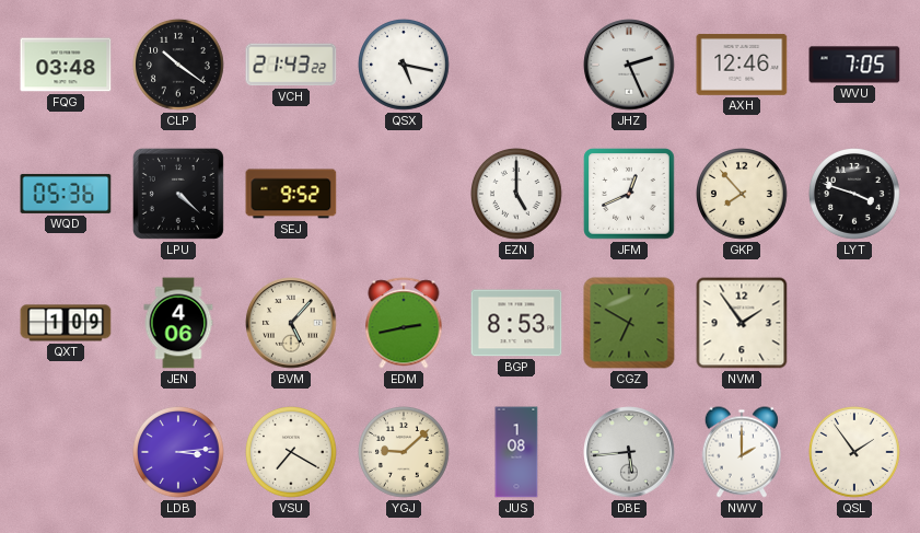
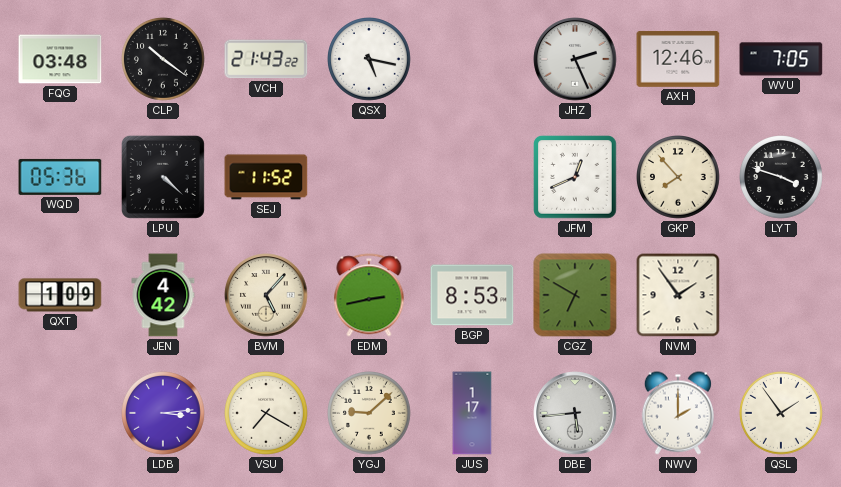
SEJ: 9:52 -> 11:52 (266, 177)
EZN: 5:00 -> none (517, 195)
JEN: 4:06 -> 4:42 (163, 295)
JUS: 1:08 -> 1:17 (472, 413)
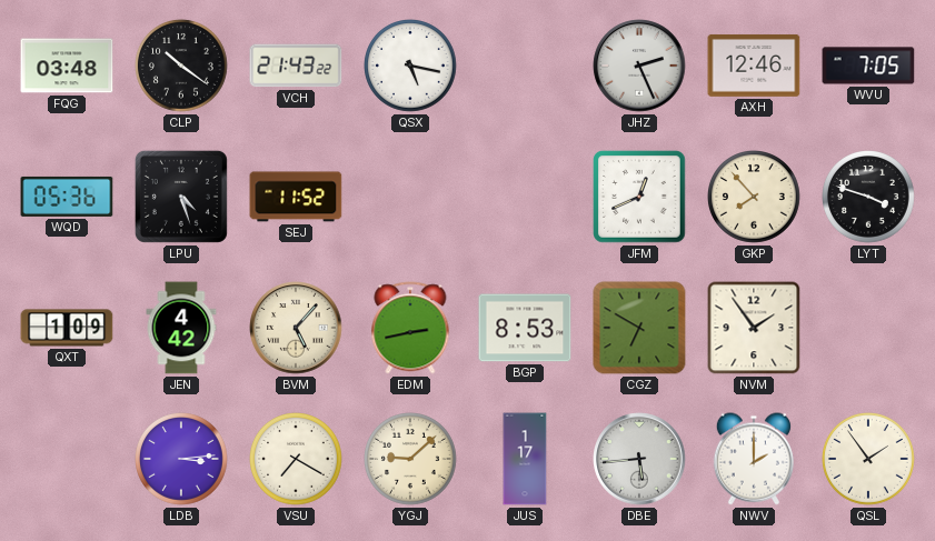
LPU: 4:22 -> 4:27 (181, 197)
